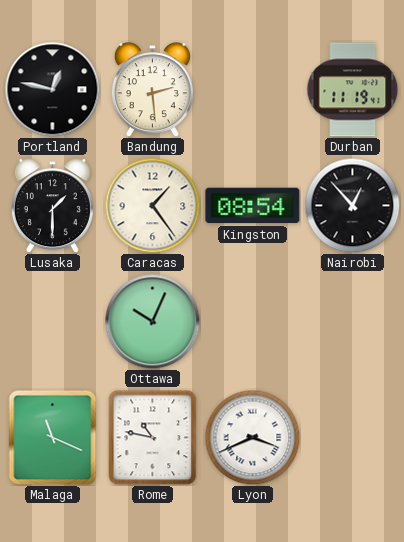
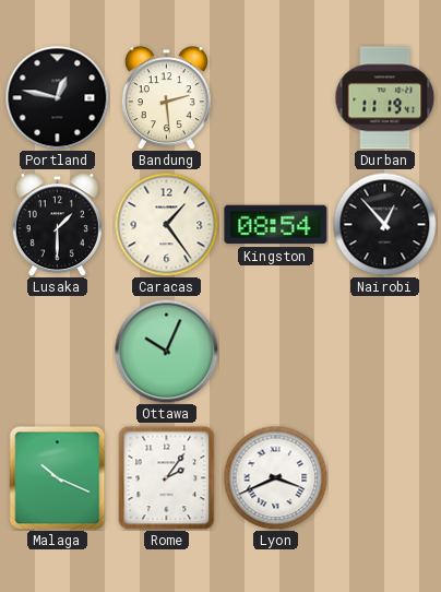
Malaga: 11:19 -> 10:19 (58, 477)
Rome: 10:47 -> 2:06 (167, 477)
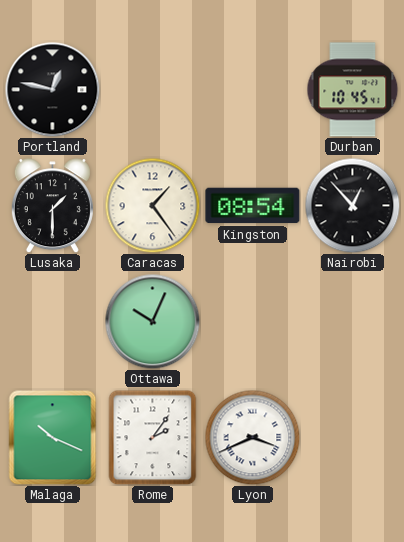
Bandung: 2:29 -> none (166, 98)
Durban: 11:19 -> 10:45 (353, 90)
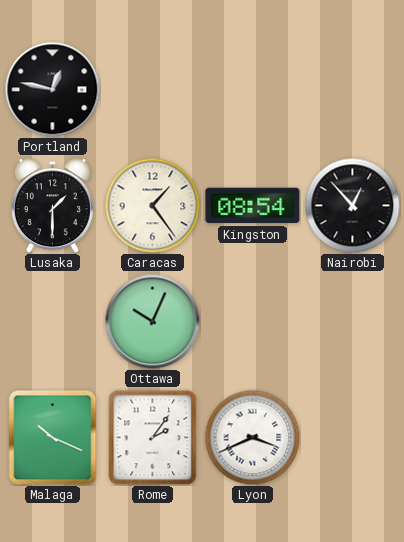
Durban: 10:45 -> none (353, 90)
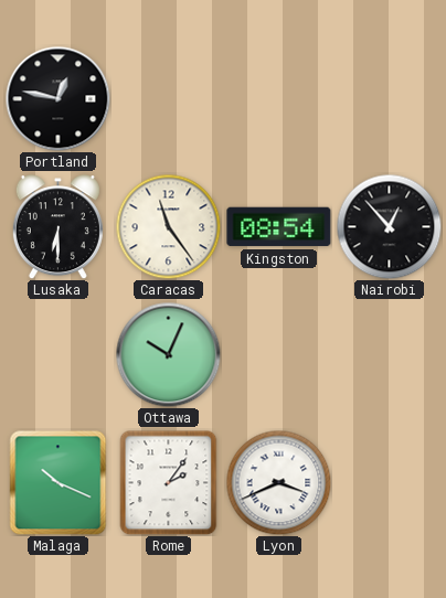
Lusaka: 1:30 -> 6:30 (57, 227)
Caracas: 1:24 -> 11:24 (168, 226)
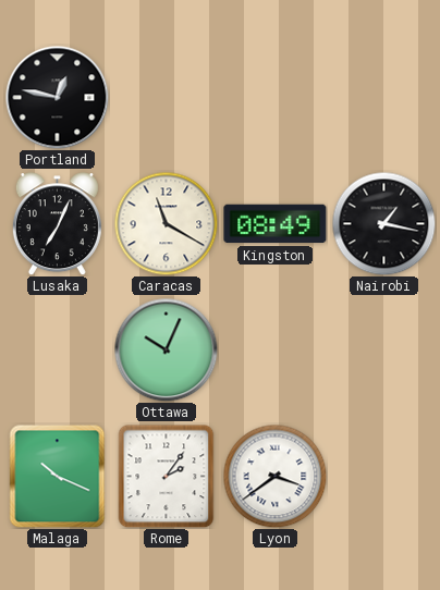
Lusaka: 6:30 -> 7:04 (57, 224)
Caracas: 11:24 -> 11:20 (166, 223)
Kingston: 08:54 -> 08:49 (276, 224)
Nairobi: 12:53 -> 1:17 (383, 223)
Lyon: 3:41 -> 3:39 (274, 476)
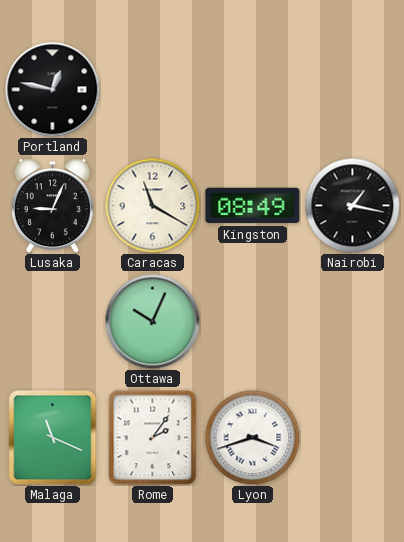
Lusaka: 7:04 -> 9:04 (52, 206)
Malaga: 10:19 -> 11:19 (53, 437)
Lyon: 3:39 -> 3:42 (252, 437)
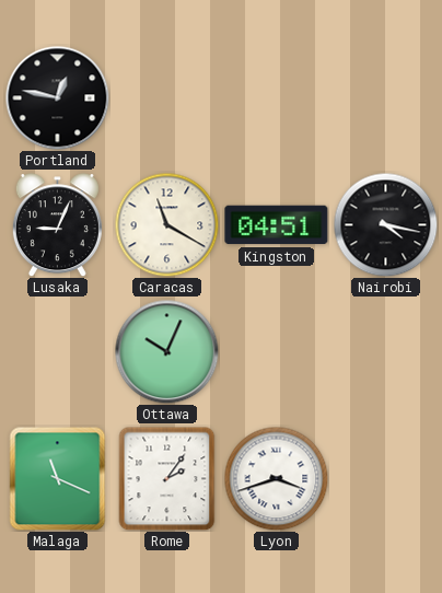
Kingston: 08:49 -> 04:51 (277, 225)
Nairobi: 1:17 -> 4:17 (385, 224)
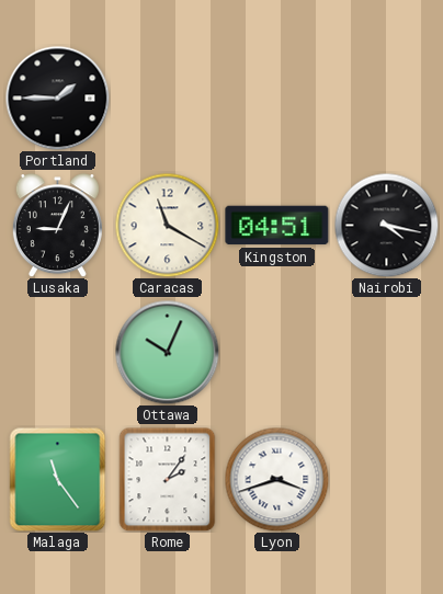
Portland: 12:47 -> 1:45 (57, 98)
Malaga: 11:19 -> 11:24 (58, 479)
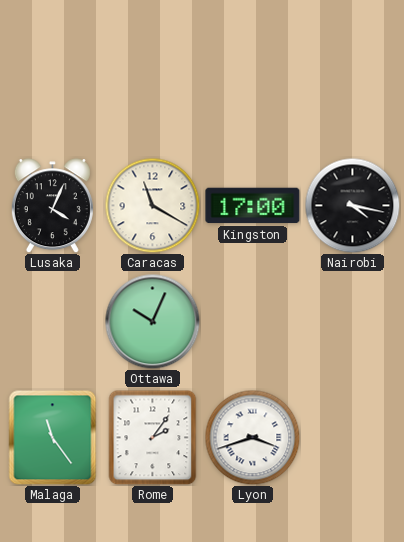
Portland: 1:45 -> none (57, 98)
Lusaka: 9:04 -> 4:04 (52, 206)
Kingston: 04:51 -> 17:00 (253, 206)
